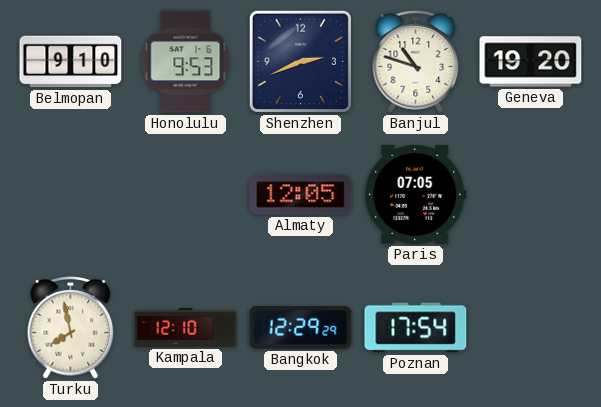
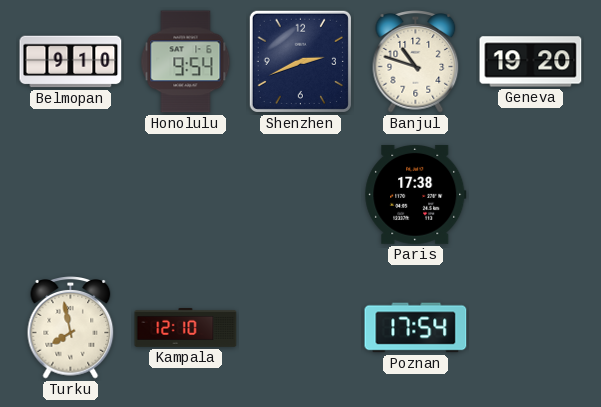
Honolulu: 9:53 -> 9:54 (186, 62)
Almaty: 12:05 -> none (301, 195)
Paris: 07:05 -> 17:38 (416, 194)
Bangkok: 12:29 -> none (301, 328)
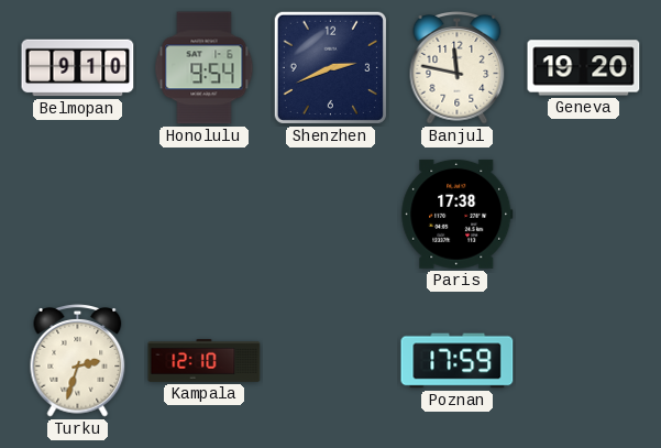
Banjul: 10:48 -> 11:47 (458, 68)
Turku: 7:58 -> 2:33 (78, 361)
Poznan: 17:54 -> 17:59 (458, 361)
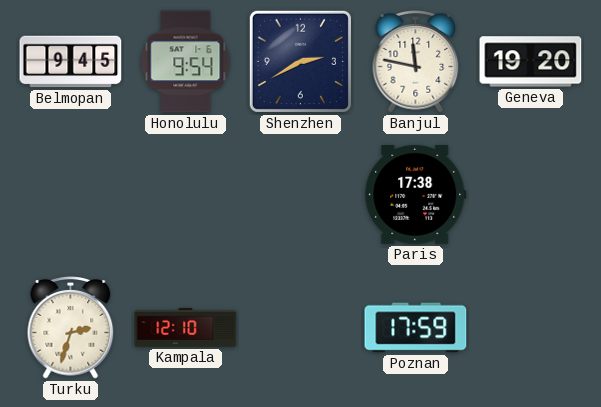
Belmopan: 9:10 -> 9:45 (71, 62)
Shenzhen: 2:41 -> 2:40 (300, 61)
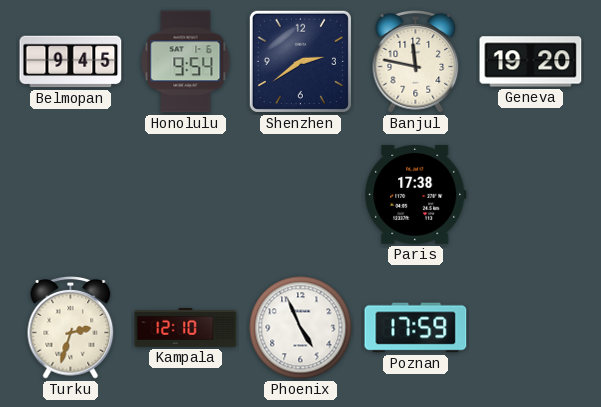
Shenzhen: 2:40 -> 2:39 (300, 61)
Phoenix: none -> 4:56 (301, 328)
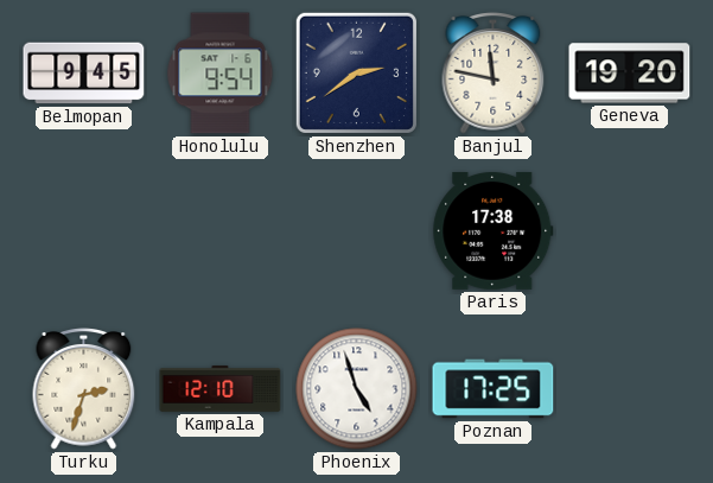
Phoenix: 4:56 -> 4:57 (357, 389)
Poznan: 17:59 -> 17:25 (494, 389)
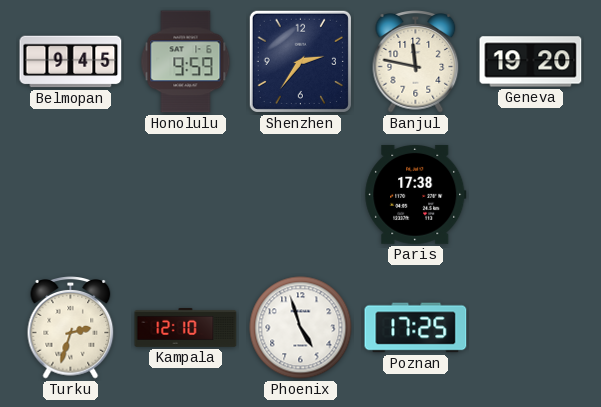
Honolulu: 9:54 -> 9:59 (186, 62)
Shenzhen: 2:39 -> 2:36 (300, 61)
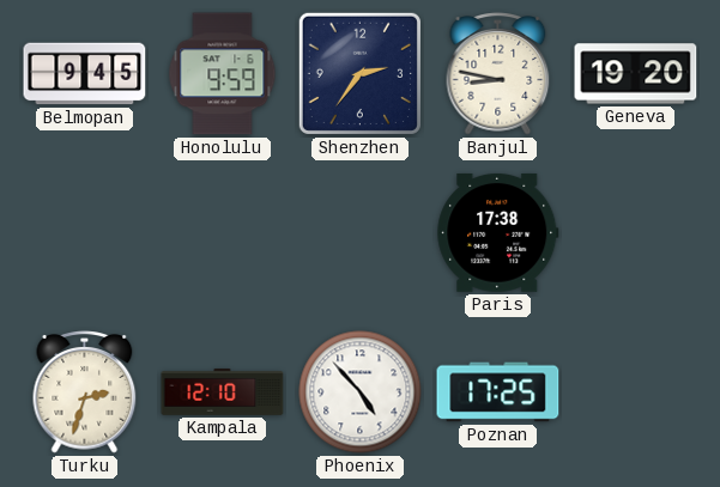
Banjul: 11:47 -> 8:47 (498, 74)
Phoenix: 4:57 -> 4:53 (361, 392)
